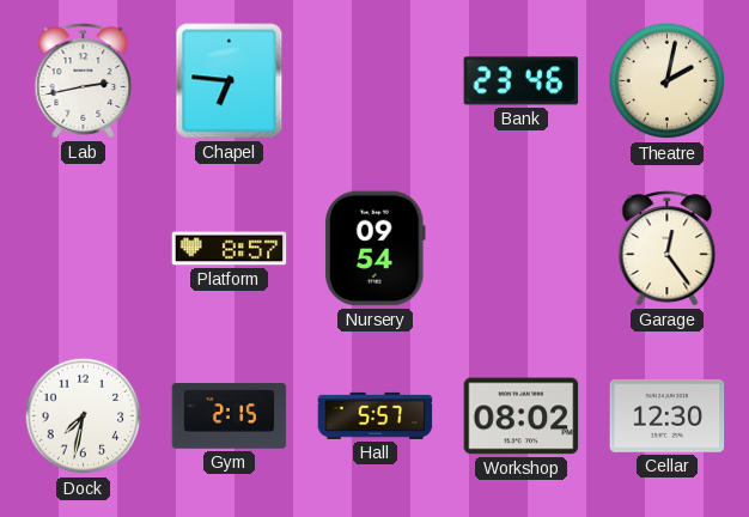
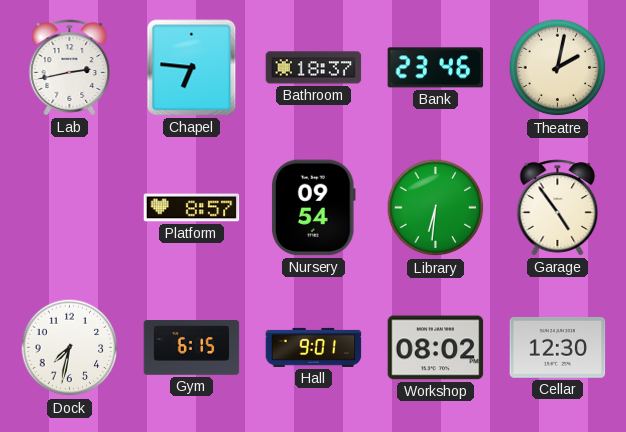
Bathroom: none -> 18:37 (314, 68)
Library: none -> 6:31 (436, 208)
Garage: 12:24 -> 4:54 (558, 208)
Gym: 2:15 -> 6:15 (192, 348)
Hall: 5:57 -> 9:01 (314, 347)
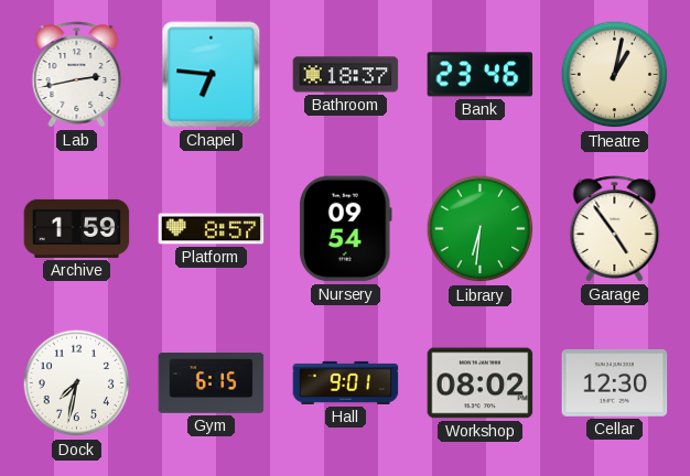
Theatre: 2:02 -> 1:02 (615, 75)
Archive: none -> 1:59 (77, 228)
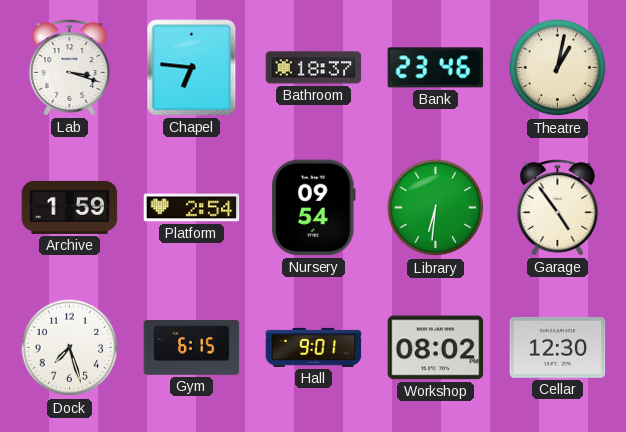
Lab: 2:43 -> 3:18 (70, 68)
Platform: 8:57 -> 2:54 (192, 208)
Dock: 7:32 -> 7:27 (70, 348)
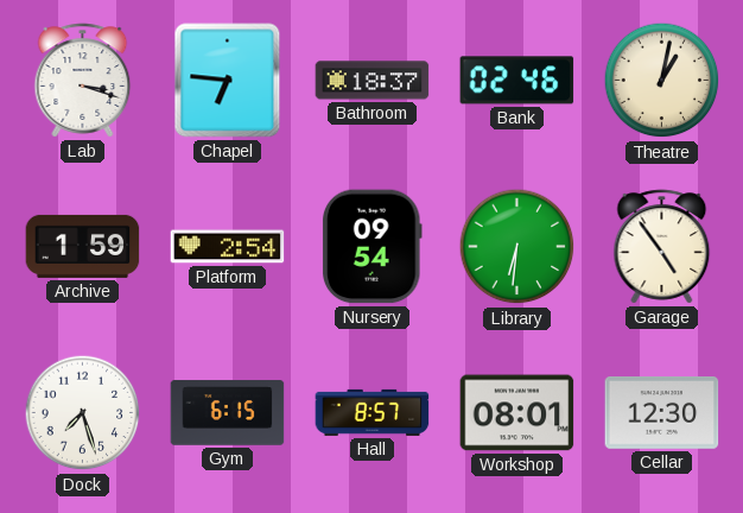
Bank: 23:46 -> 02:46 (517, 81)
Hall: 9:01 -> 8:57 (373, 412)
Workshop: 08:02 -> 08:01 (517, 413)
